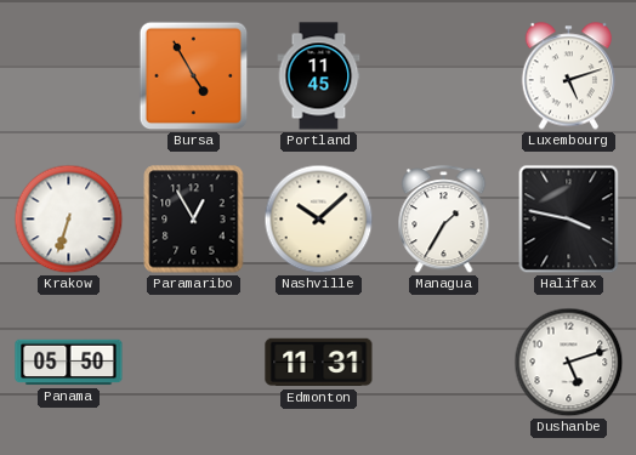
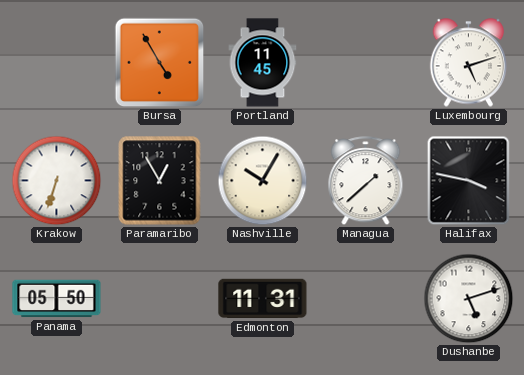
Nashville: 10:08 -> 10:05 (263, 181)
Managua: 1:35 -> 1:38 (366, 181)
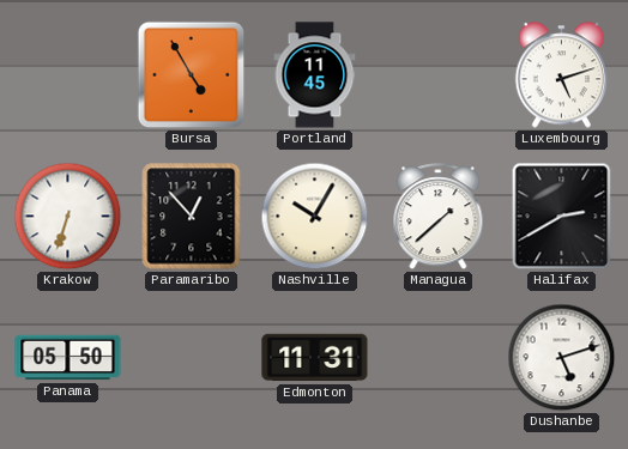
Paramaribo: 12:55 -> 12:53 (192, 217)
Halifax: 3:47 -> 2:40 (562, 217)
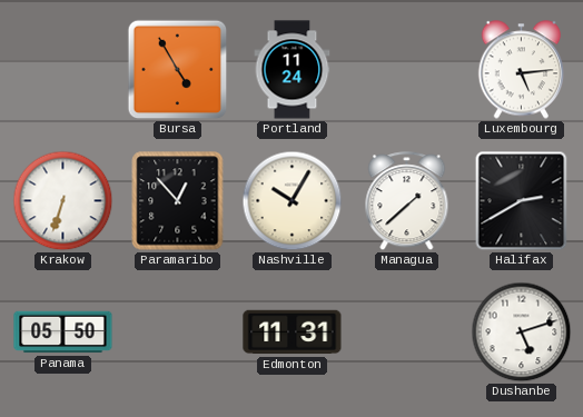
Portland: 11:45 -> 11:24 (293, 70)
Luxembourg: 5:12 -> 5:14 (522, 70)
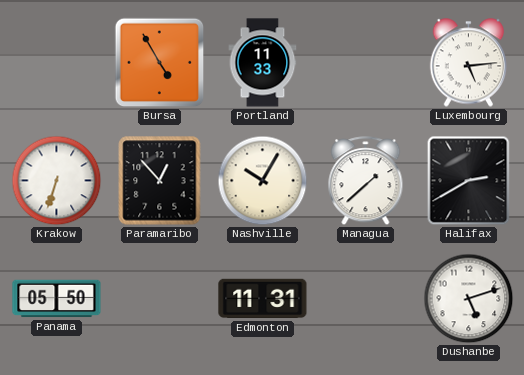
Portland: 11:24 -> 11:33 (263, 63)
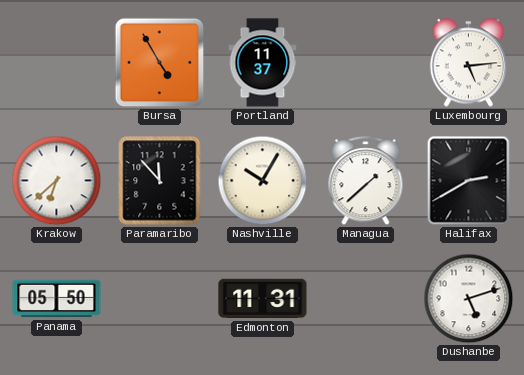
Portland: 11:33 -> 11:37 (263, 63)
Krakow: 6:33 -> 6:38 (57, 181)
Paramaribo: 12:53 -> 11:53 (160, 181)
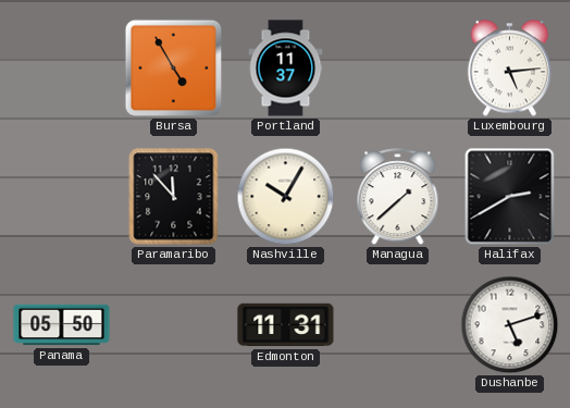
Krakow: 6:38 -> none (57, 181)
